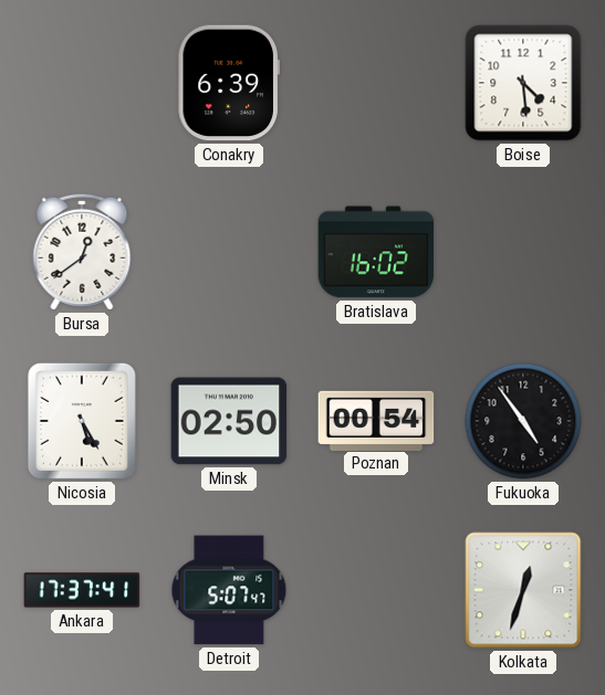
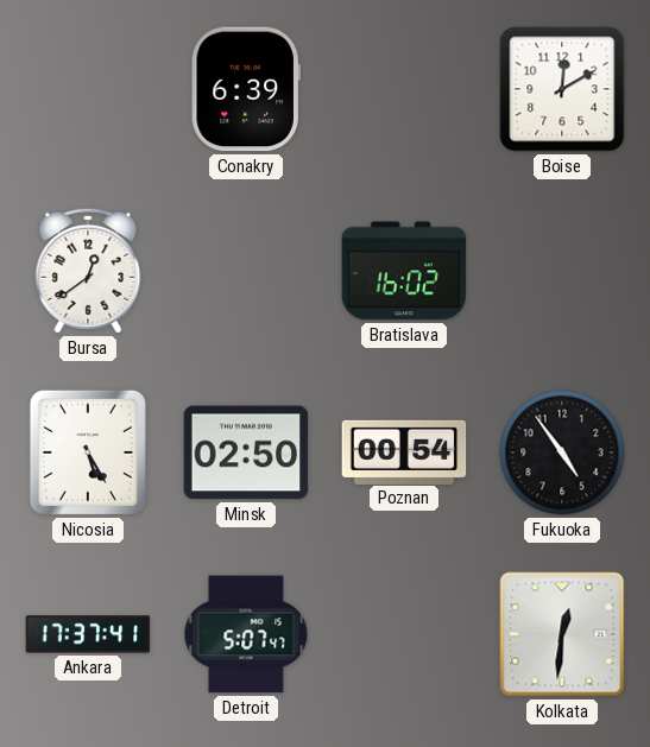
Boise: 4:29 -> 12:10 (562, 89)
Kolkata: 12:33 -> 12:31 (562, 634)
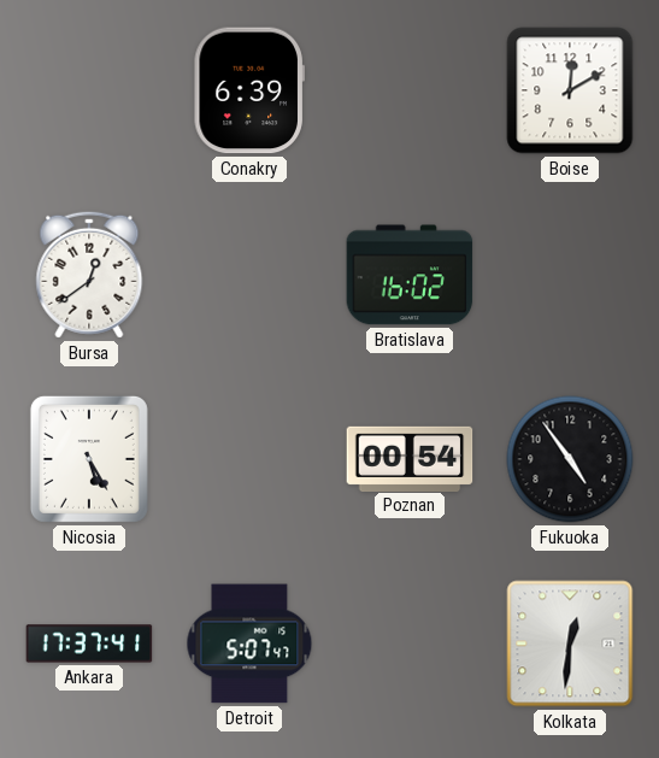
Minsk: 02:50 -> none (246, 452)
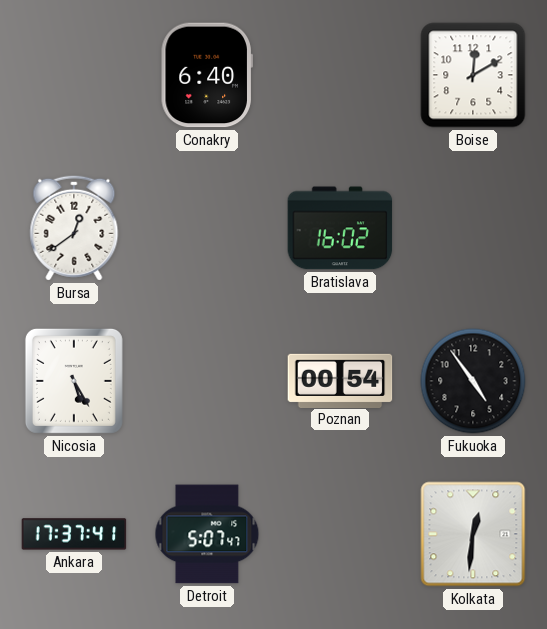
Conakry: 6:39 -> 6:40 (207, 75)
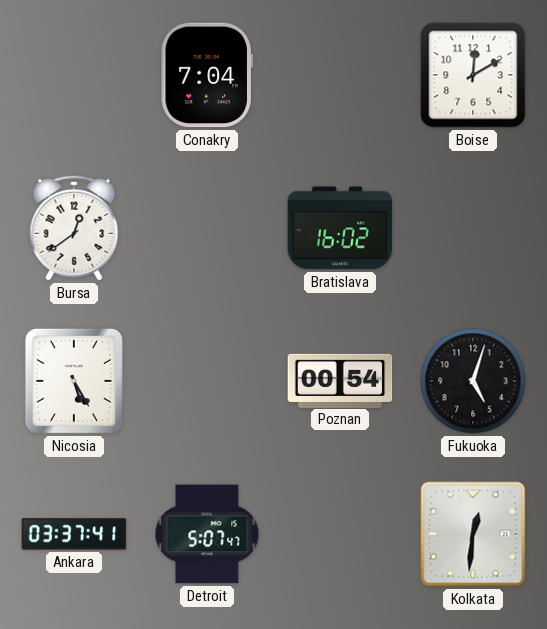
Conakry: 6:40 -> 7:04 (207, 75)
Fukuoka: 4:54 -> 5:03 (473, 381)
Ankara: 17:37 -> 03:37 (74, 534)
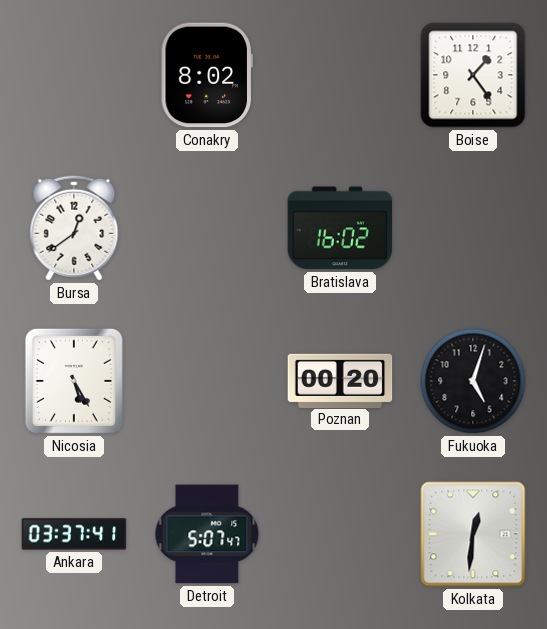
Conakry: 7:04 -> 8:02 (207, 75)
Boise: 12:10 -> 1:24 (473, 75)
Poznan: 00:54 -> 00:20 (340, 380)
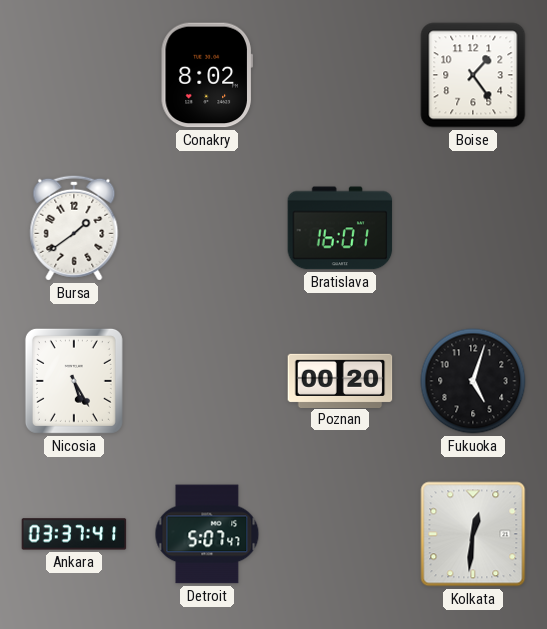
Bursa: 12:39 -> 1:39 (74, 228)
Bratislava: 16:02 -> 16:01 (340, 228)
